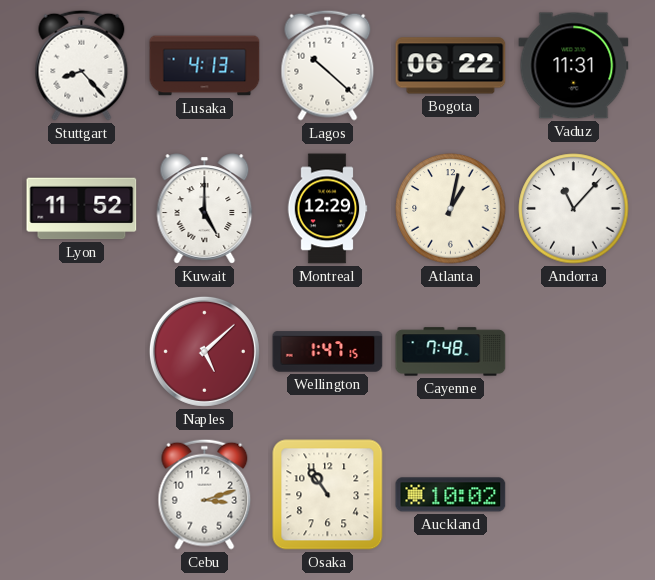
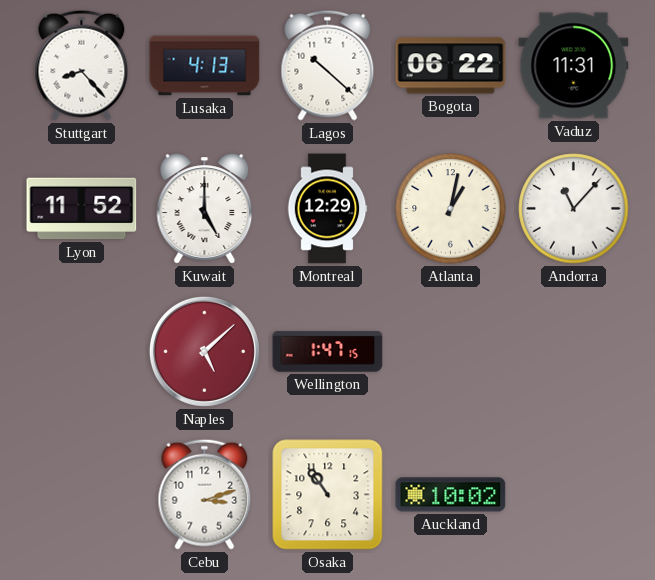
Cayenne: 7:48 -> none (451, 352)
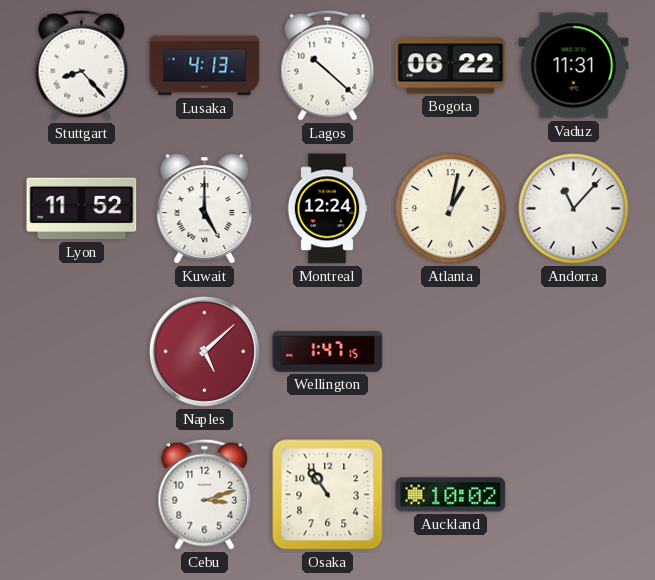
Montreal: 12:29 -> 12:24 (327, 209)
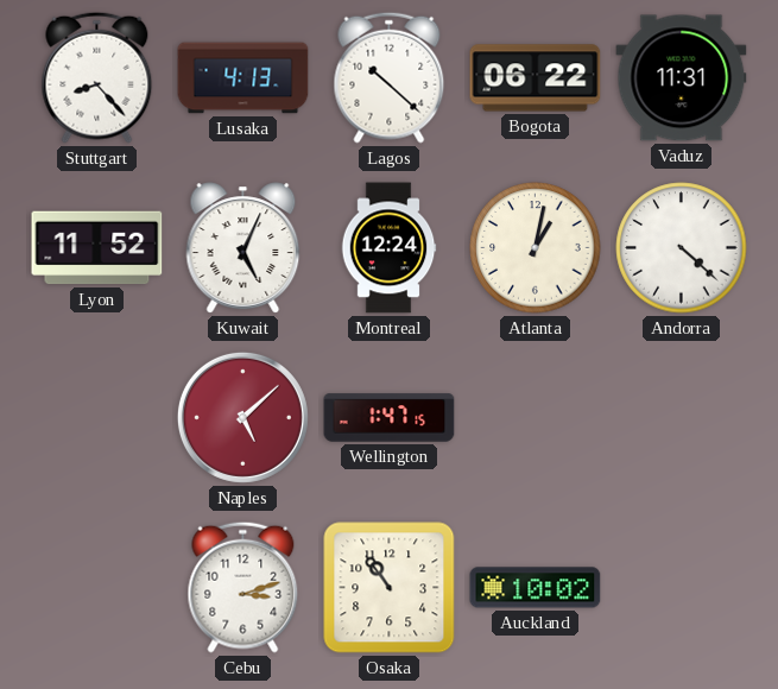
Kuwait: 5:00 -> 5:04 (243, 248)
Andorra: 11:07 -> 4:22 (682, 248)
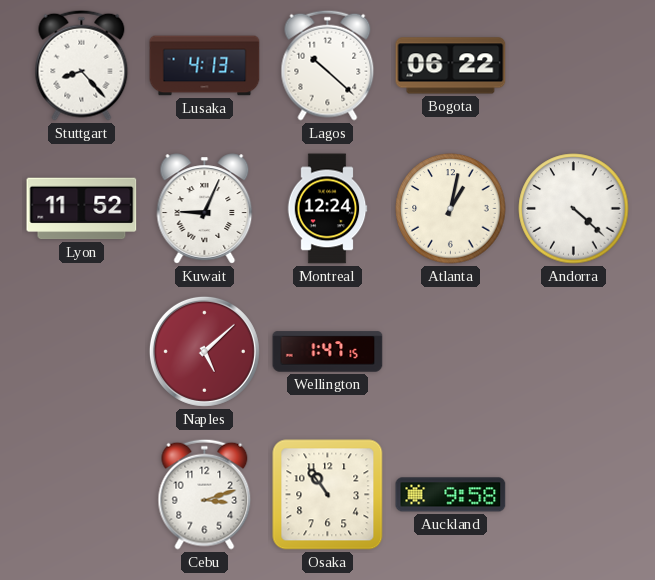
Vaduz: 11:31 -> none (682, 78)
Kuwait: 5:04 -> 9:04 (205, 209)
Auckland: 10:02 -> 9:58 (451, 495)
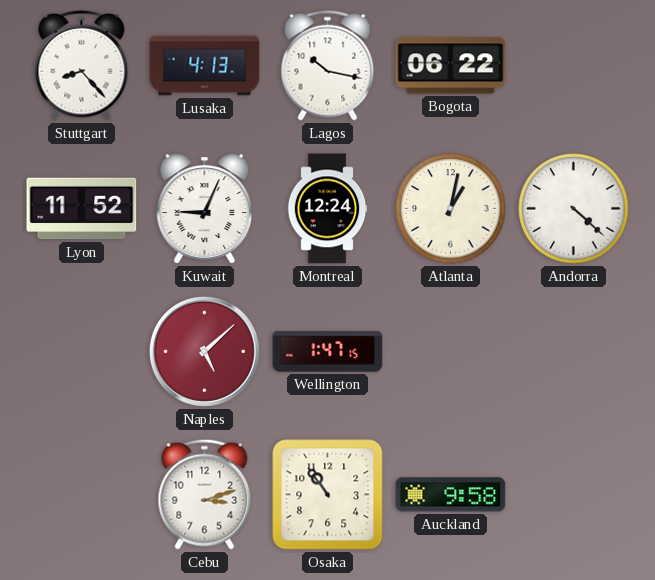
Lagos: 10:22 -> 10:17 (328, 65)
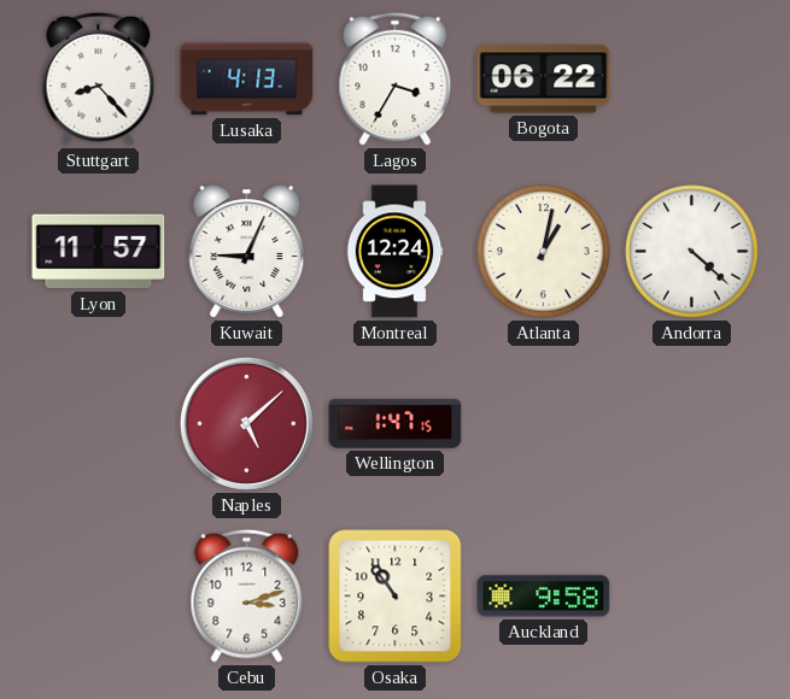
Lagos: 10:17 -> 3:35 (396, 78)
Lyon: 11:52 -> 11:57 (99, 252)
